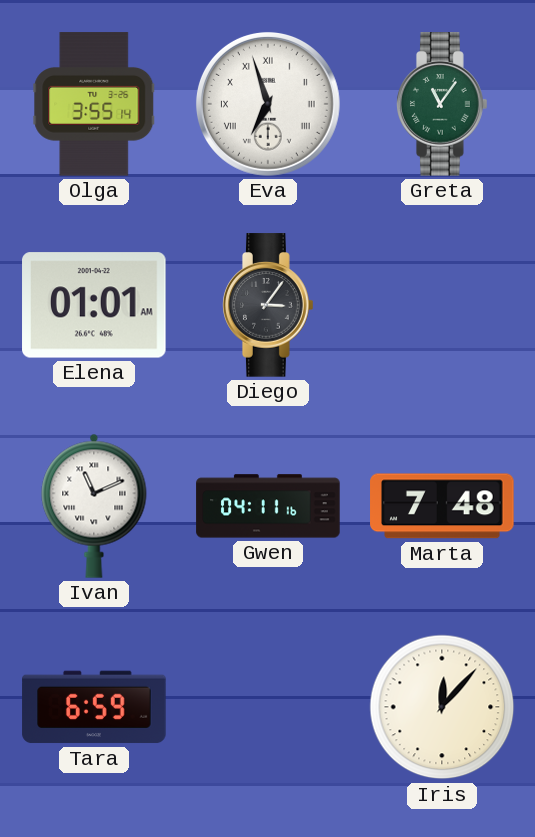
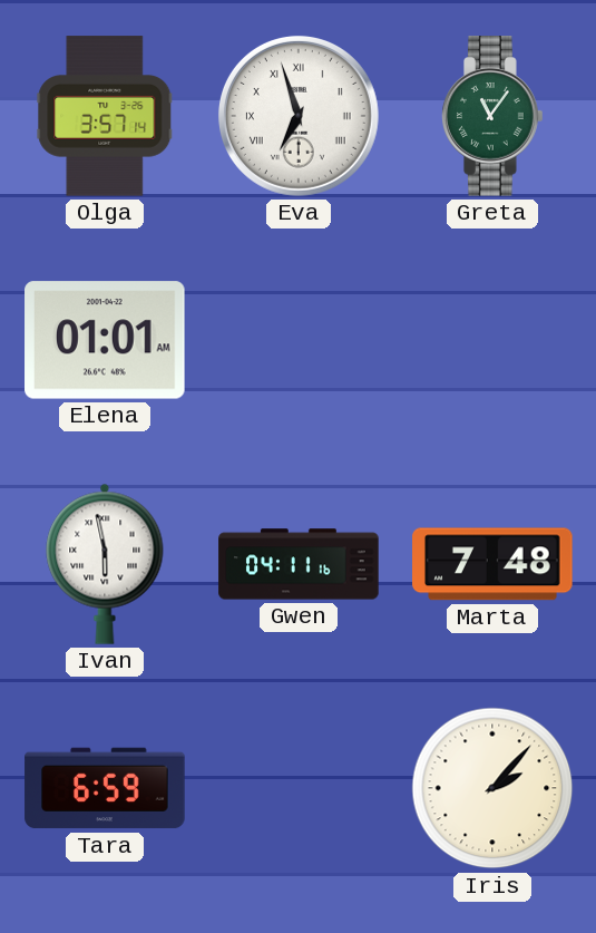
Olga: 3:55 -> 3:57 (105, 116)
Diego: 3:06 -> none (268, 305)
Ivan: 11:11 -> 5:58 (105, 564)
Iris: 12:07 -> 2:07 (492, 788)
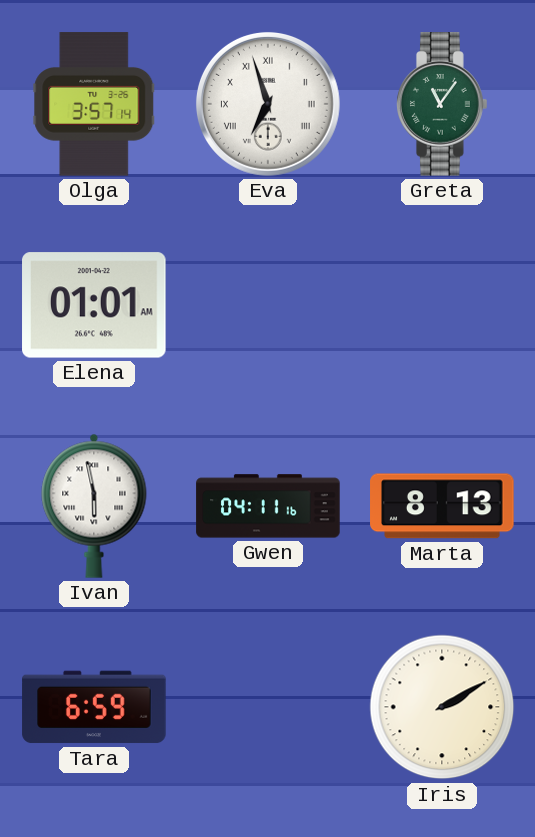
Marta: 7:48 -> 8:13 (442, 506)
Iris: 2:07 -> 2:10 (442, 707)
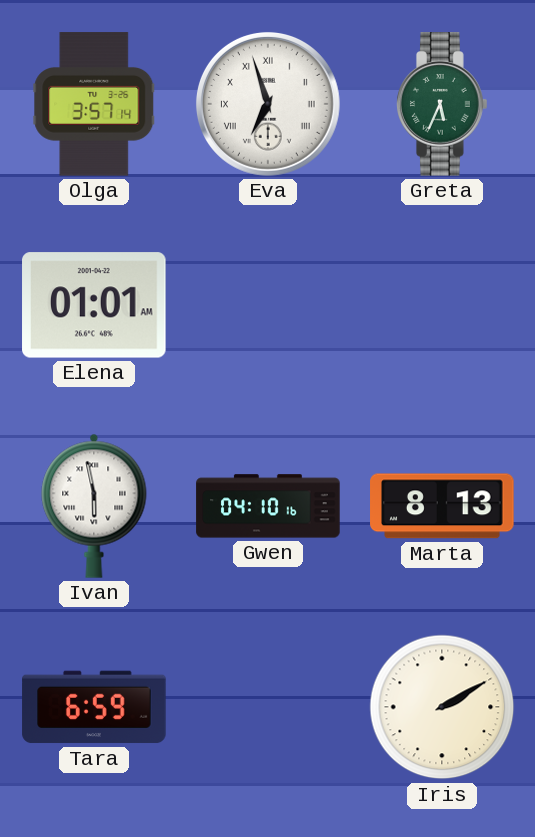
Greta: 11:06 -> 5:34 (442, 104)
Gwen: 04:11 -> 04:10 (268, 506)
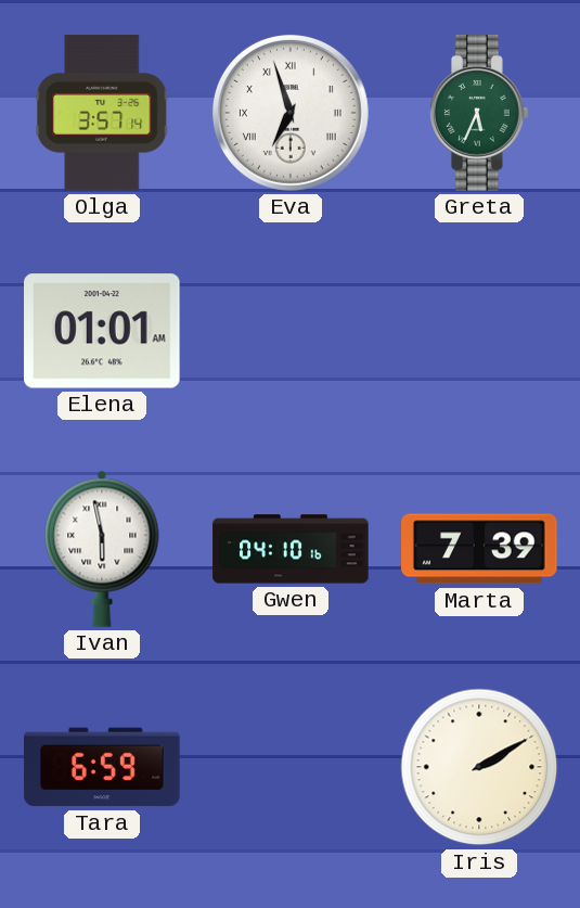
Marta: 8:13 -> 7:39 (479, 549)
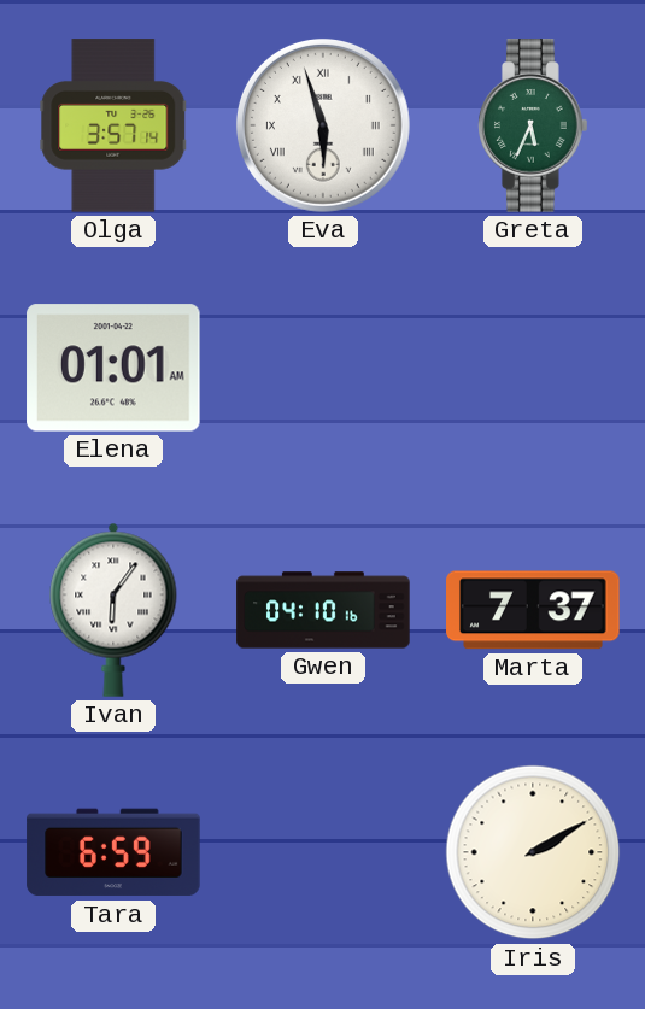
Eva: 6:57 -> 5:57 (323, 125)
Ivan: 5:58 -> 6:06 (113, 610)
Marta: 7:39 -> 7:37 (533, 610)
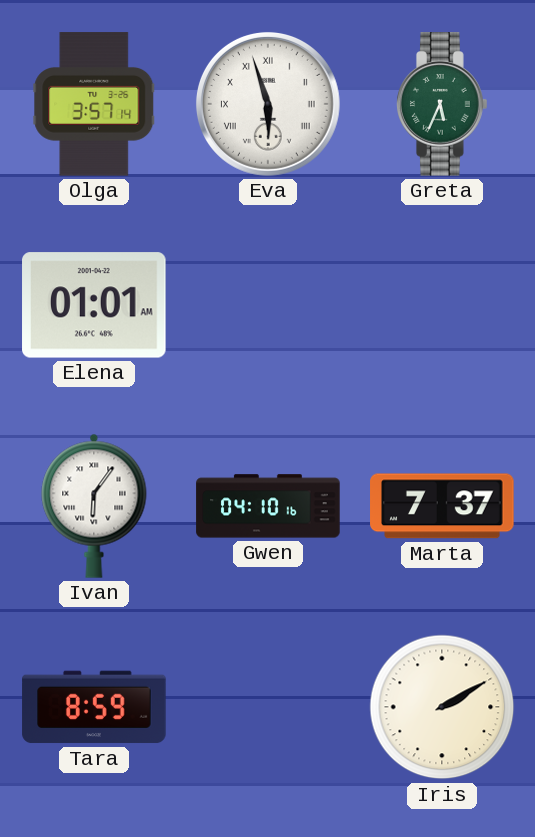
Tara: 6:59 -> 8:59 (94, 707)
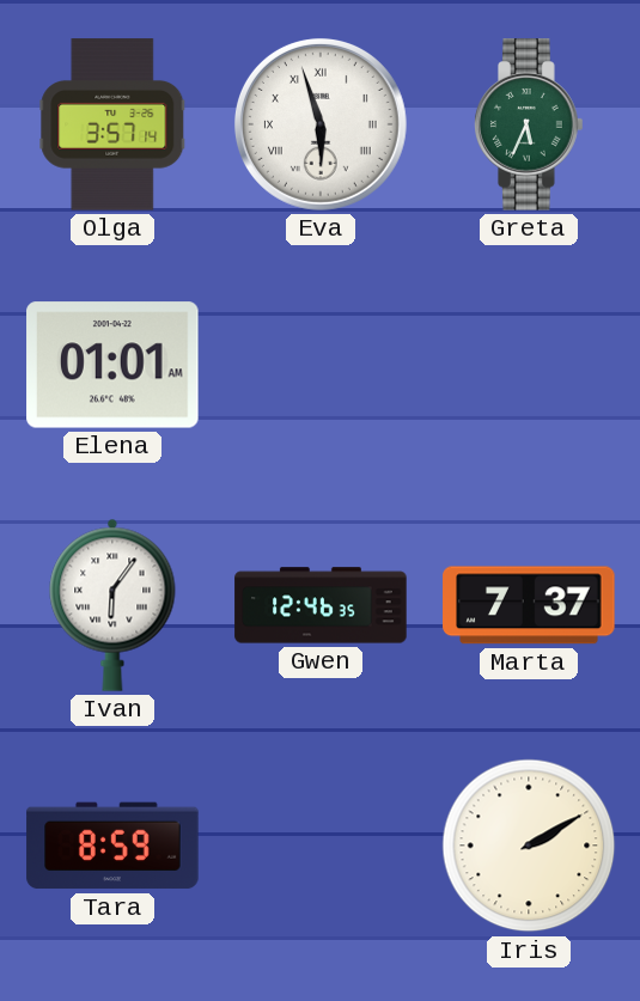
Gwen: 04:10 -> 12:46 (321, 605)
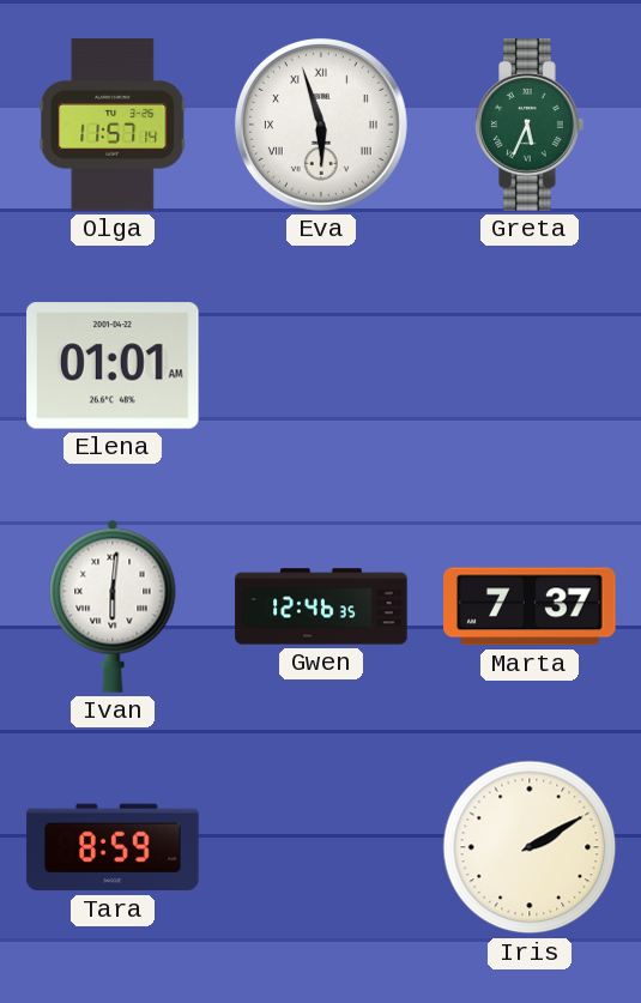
Olga: 3:57 -> 11:57 (113, 125)
Ivan: 6:06 -> 6:01 (113, 606)
